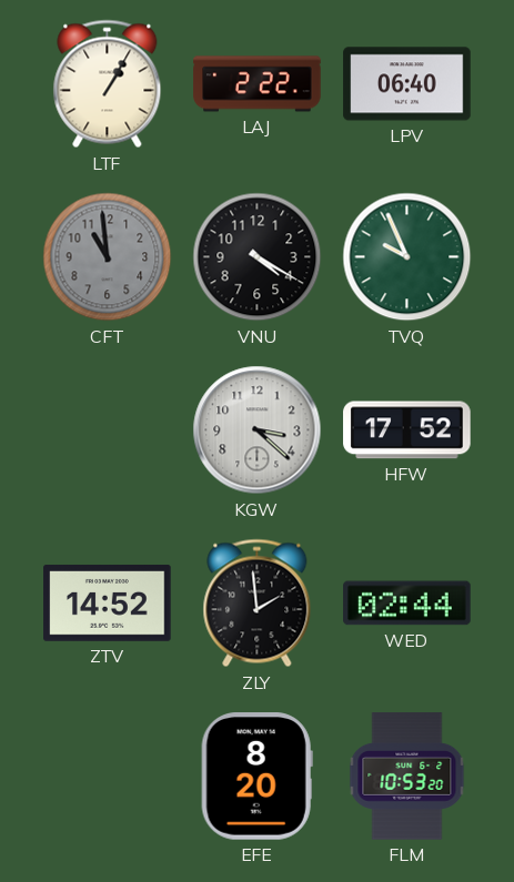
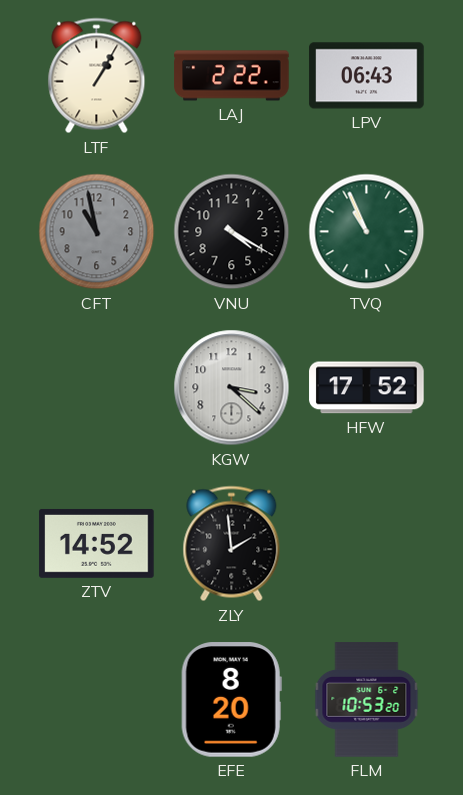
LPV: 06:40 -> 06:43 (367, 76)
CFT: 10:59 -> 10:58 (97, 232)
TVQ: 9:56 -> 10:56 (367, 232)
WED: 02:44 -> none (407, 604)
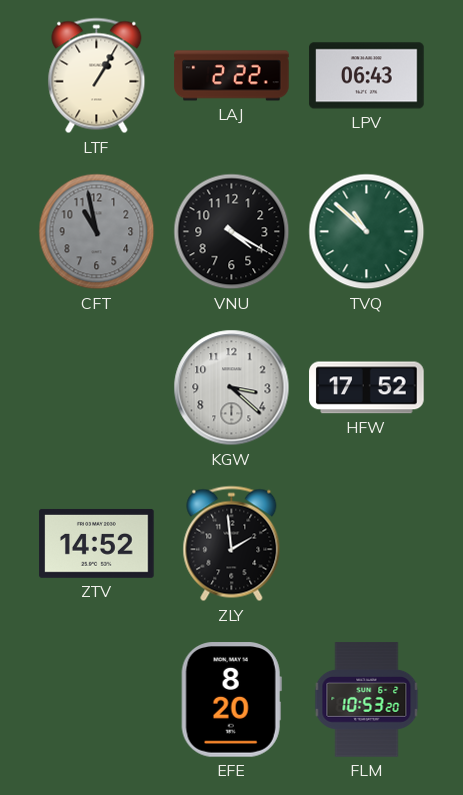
TVQ: 10:56 -> 10:52 (367, 232)
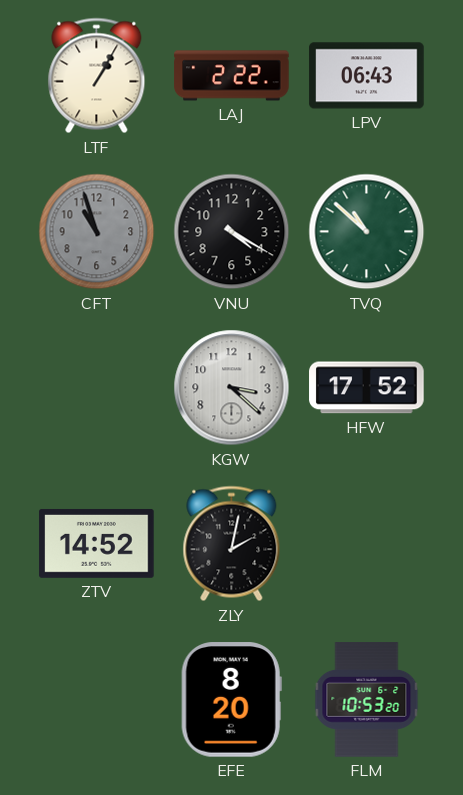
CFT: 10:58 -> 10:57 (97, 232)
ZLY: 1:59 -> 2:02 (232, 544)
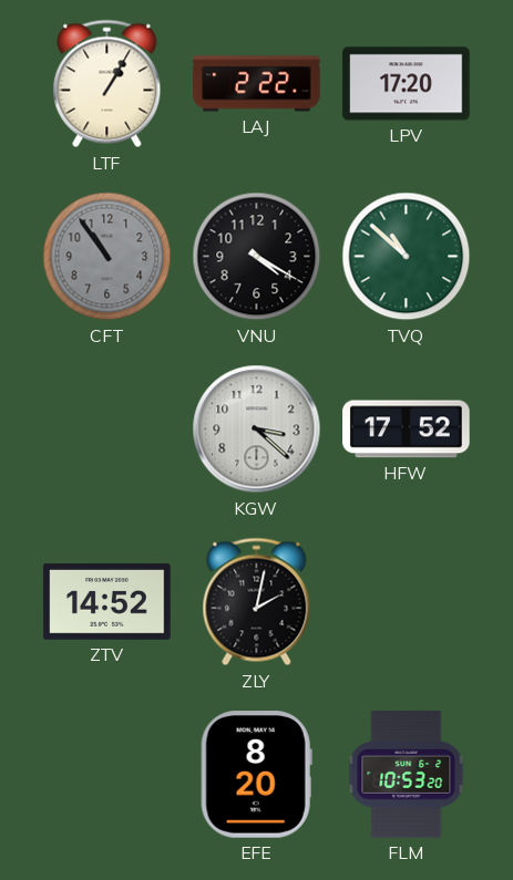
LPV: 06:43 -> 17:20 (407, 84)
CFT: 10:57 -> 10:54 (107, 257)
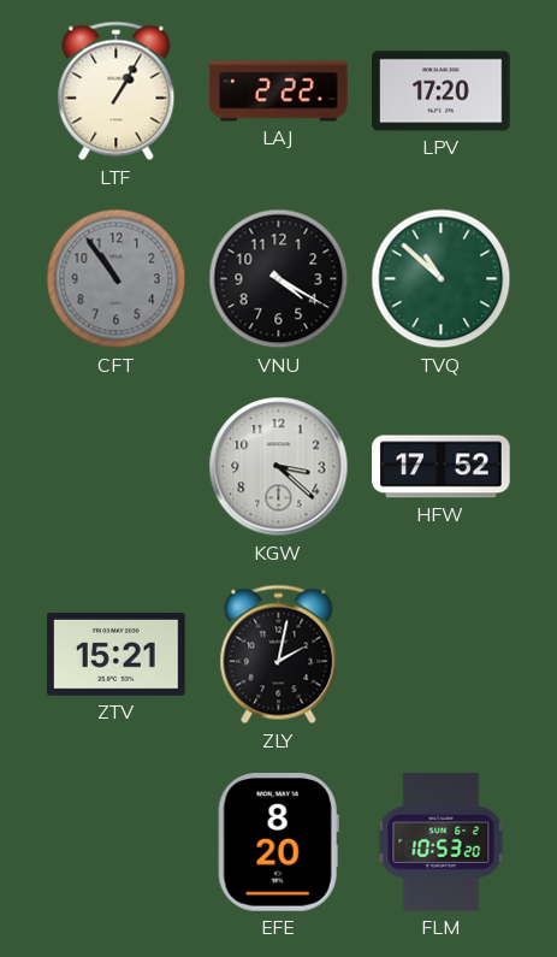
ZTV: 14:52 -> 15:21 (117, 654)
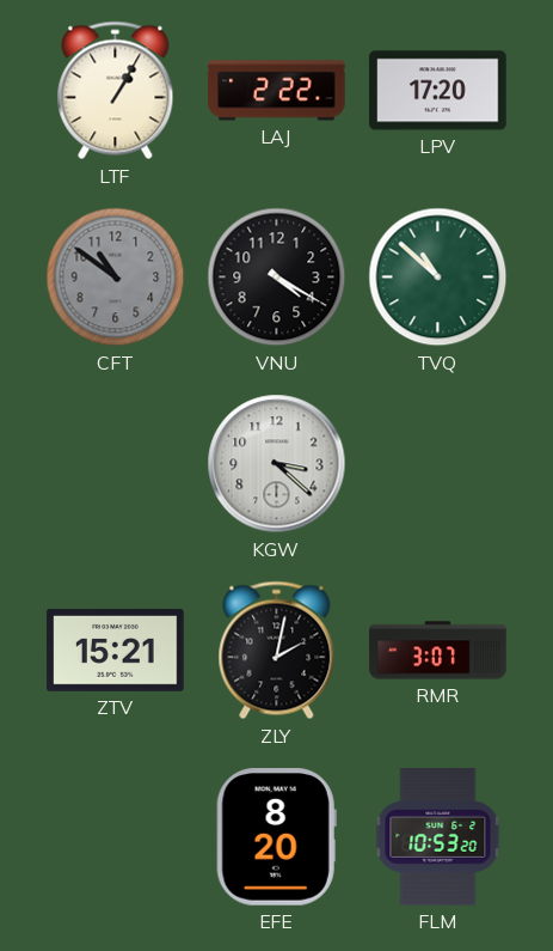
CFT: 10:54 -> 10:51 (116, 278)
HFW: 17:52 -> none (442, 467)
RMR: none -> 3:07 (438, 651)
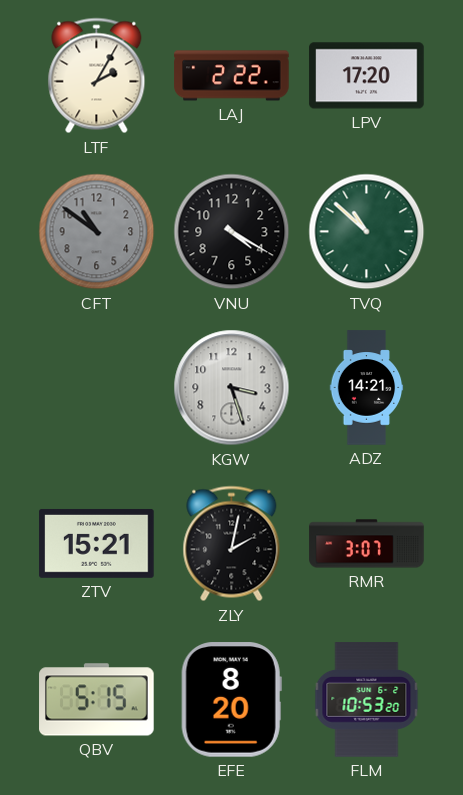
LTF: 1:05 -> 2:05 (97, 76)
KGW: 3:22 -> 3:27 (232, 388)
ADZ: none -> 14:21 (367, 388)
QBV: none -> 5:15 (97, 700)
